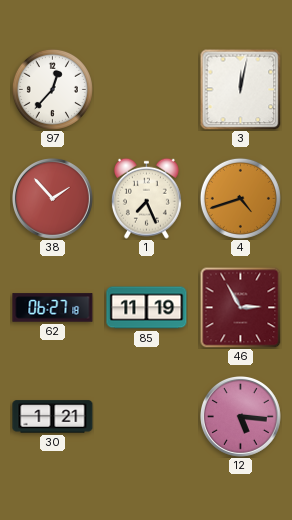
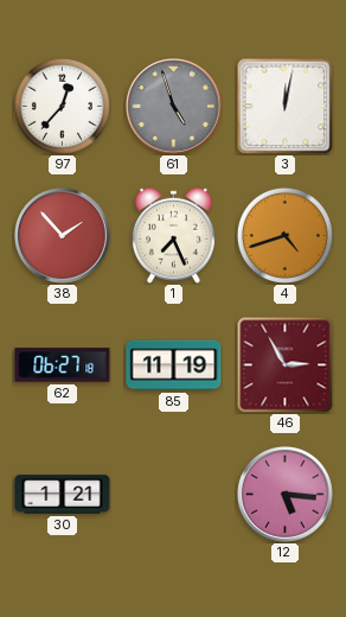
61: none -> 4:57 (174, 107)
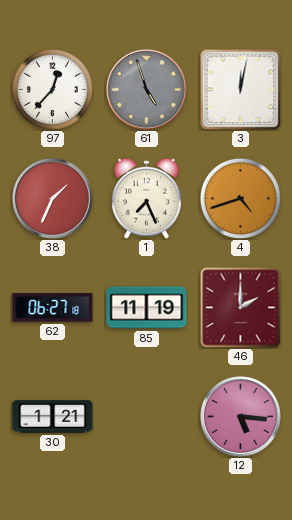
38: 1:53 -> 1:34 (53, 199)
46: 2:55 -> 2:00 (240, 307)
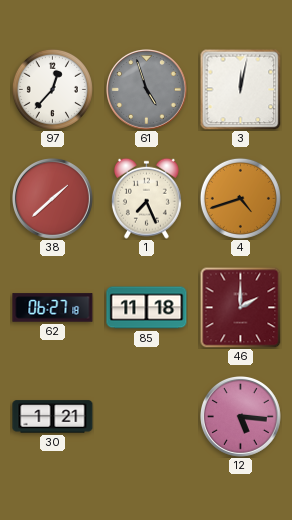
38: 1:34 -> 1:38 (53, 199)
85: 11:19 -> 11:18 (147, 308)
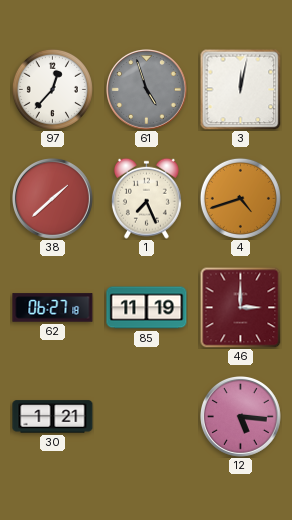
85: 11:18 -> 11:19 (147, 308)
46: 2:00 -> 3:00 (240, 307)
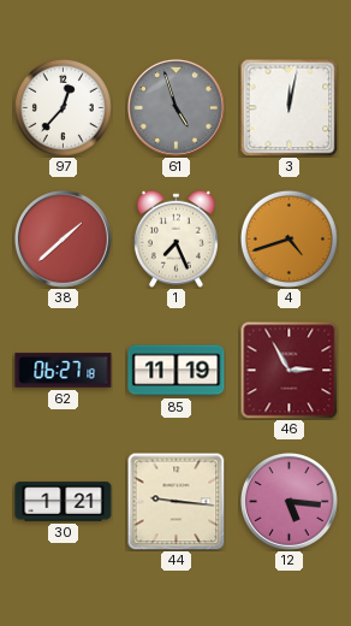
46: 3:00 -> 2:55 (288, 370)
44: none -> 9:16 (175, 501)
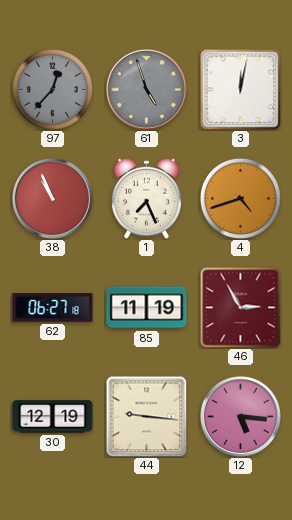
97 dial: white -> grey (52, 89)
38: 1:38 -> 10:56 (53, 199)
30: 1:21 -> 12:19 (53, 417)
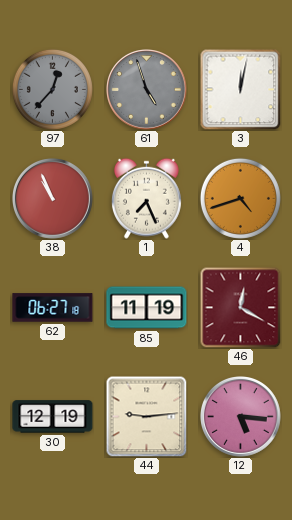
46: 2:55 -> 12:20 (240, 307)
44: 9:16 -> 9:14 (146, 416)
